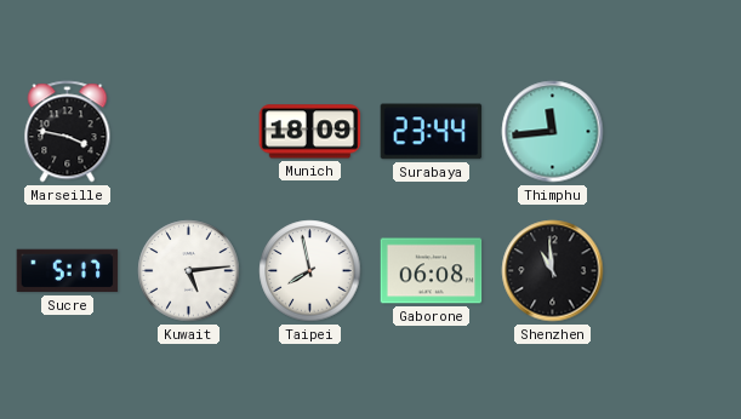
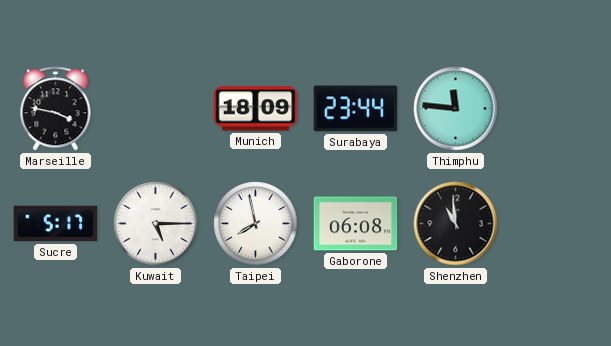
Thimphu: 11:44 -> 11:46 (456, 109)
Kuwait: 5:14 -> 5:15 (156, 224)
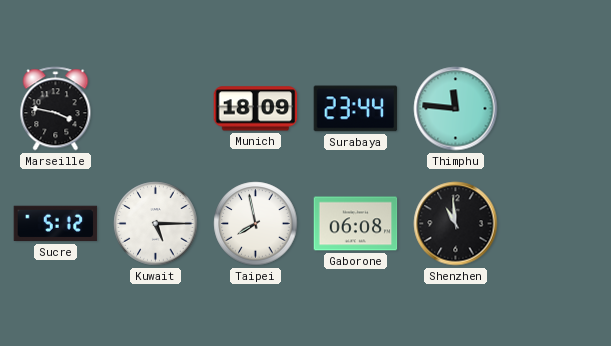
Sucre: 5:17 -> 5:12 (56, 224)
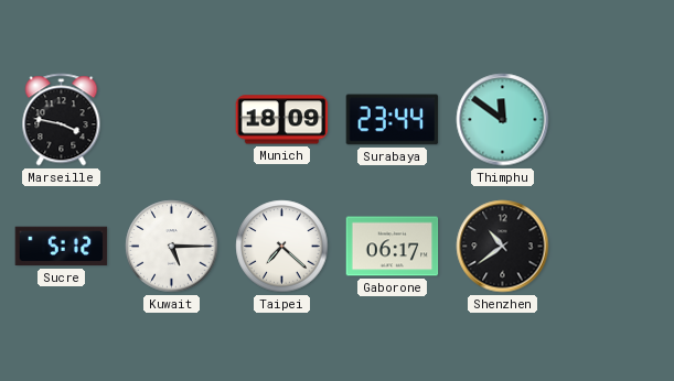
Thimphu: 11:46 -> 11:51 (503, 120)
Taipei: 7:58 -> 7:22 (282, 247)
Gaborone: 06:08 -> 06:17 (393, 247)
Shenzhen: 10:59 -> 10:39 (503, 247)
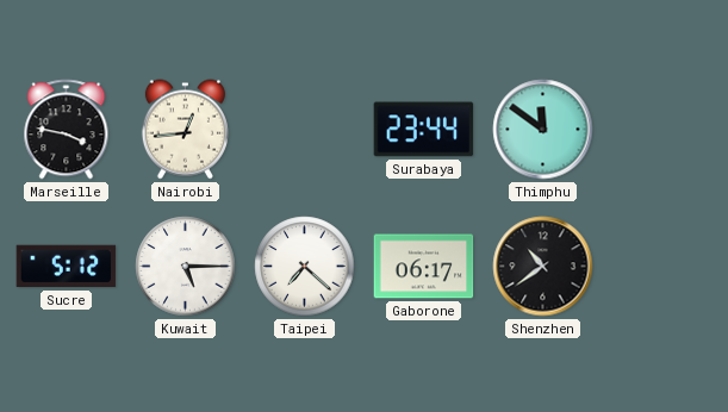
Nairobi: none -> 12:44 (185, 130)
Munich: 18:09 -> none (282, 120)
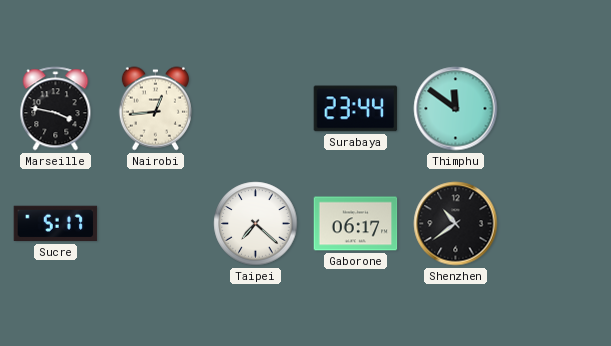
Sucre: 5:12 -> 5:17 (56, 224)
Kuwait: 5:15 -> none (186, 267)
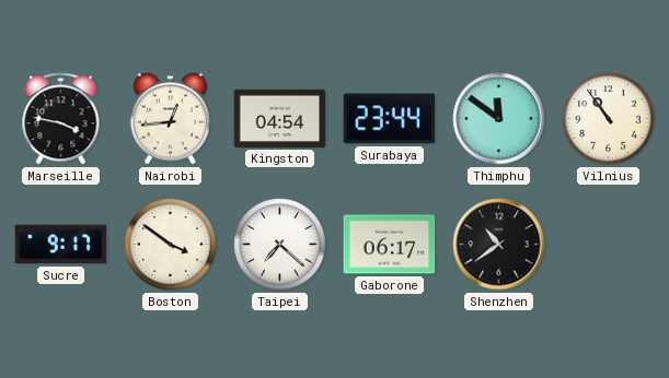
Kingston: none -> 04:54 (280, 118)
Vilnius: none -> 10:54 (609, 119)
Sucre: 5:17 -> 9:17 (61, 245)
Boston: none -> 3:51 (171, 245)
